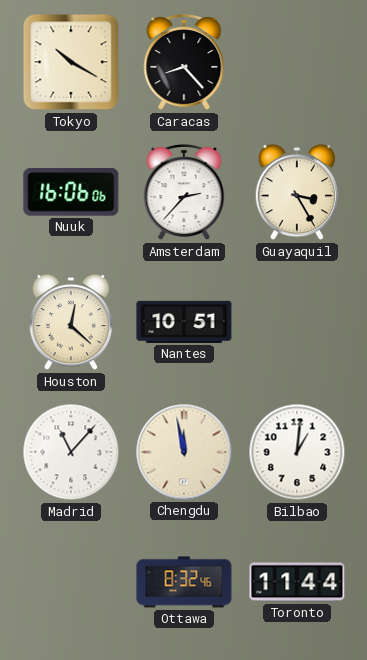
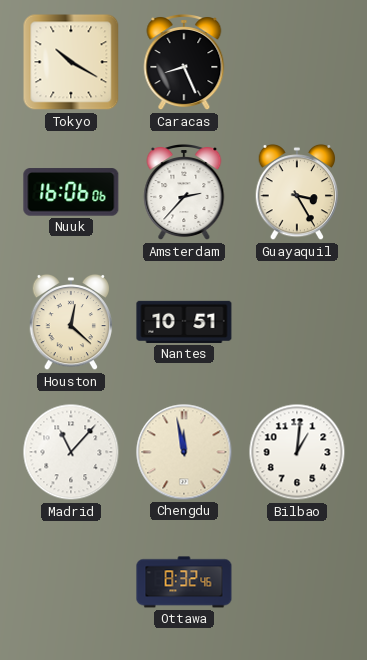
Caracas: 8:23 -> 8:26 (184, 63)
Toronto: 11:44 -> none (297, 582)
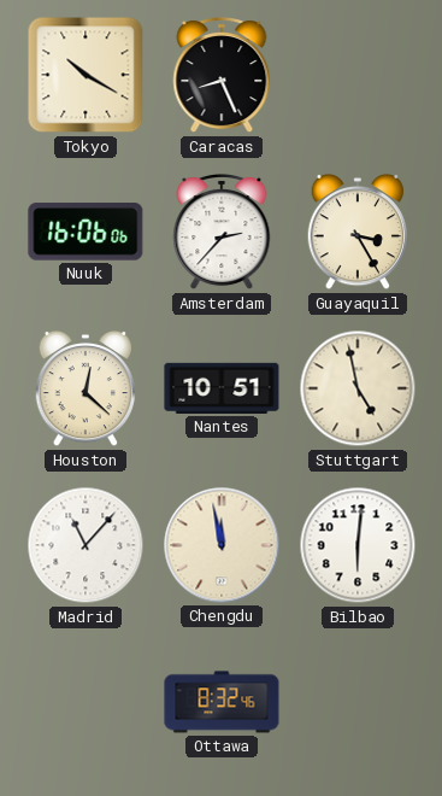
Stuttgart: none -> 4:58 (358, 388)
Bilbao: 1:01 -> 6:01 (358, 545)
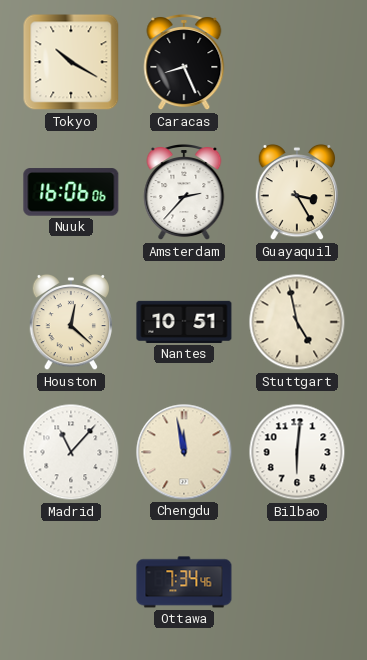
Ottawa: 8:32 -> 7:34 (184, 582)
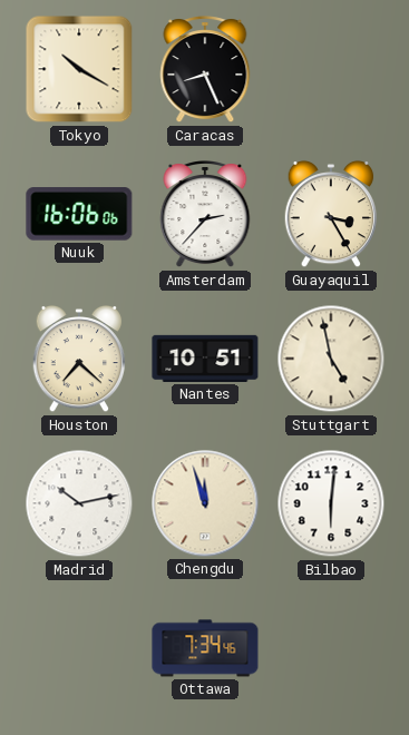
Houston: 12:22 -> 7:22 (79, 359)
Madrid: 11:07 -> 10:13 (79, 503)
Chengdu: 11:58 -> 11:57 (205, 503)
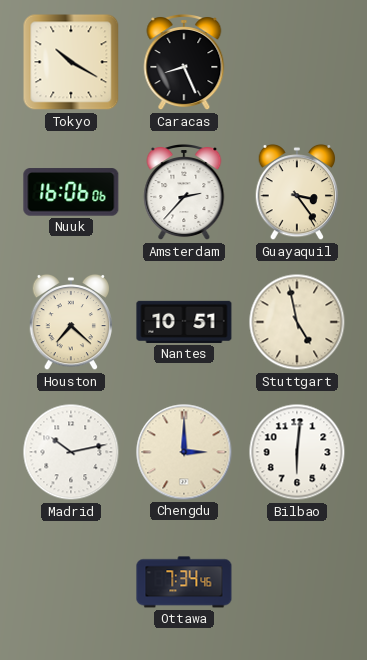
Guayaquil: 3:25 -> 3:24 (297, 192)
Chengdu: 11:57 -> 3:00 (184, 452)
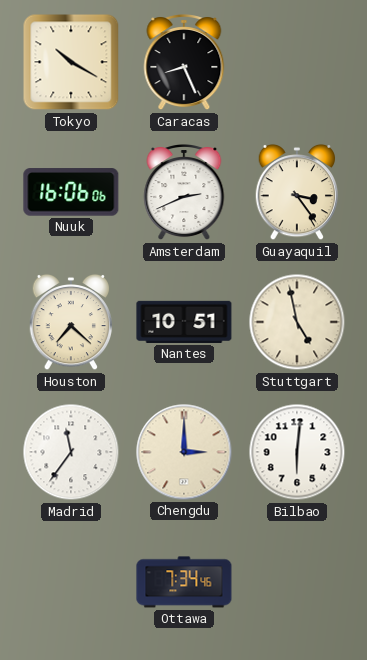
Amsterdam: 2:37 -> 2:41 (184, 193)
Madrid: 10:13 -> 11:36 (71, 452)
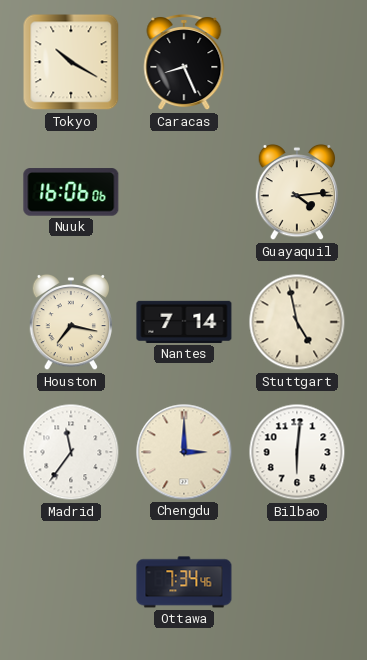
Amsterdam: 2:41 -> none (184, 193)
Guayaquil: 3:24 -> 4:14 (297, 192)
Houston: 7:22 -> 7:17 (71, 322)
Nantes: 10:51 -> 7:14 (184, 322)
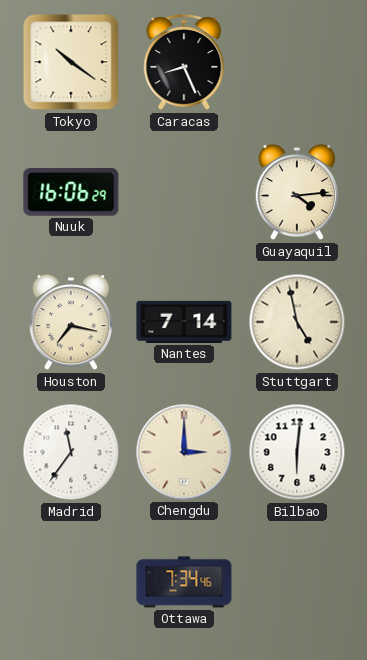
Tokyo: 10:20 -> 10:21 (71, 62)
Nuuk: 16:06:06 -> 16:06:29 (71, 192)
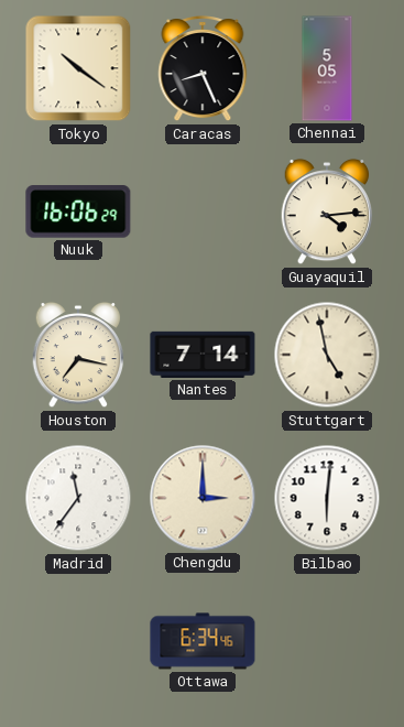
Chennai: none -> 5:05 (327, 68)
Ottawa: 7:34 -> 6:34 (203, 641)
